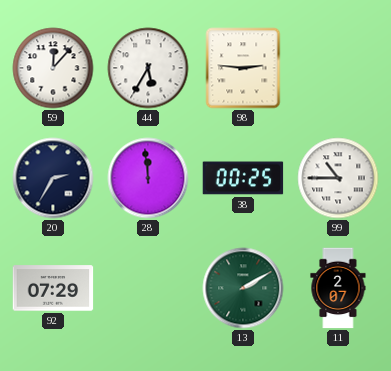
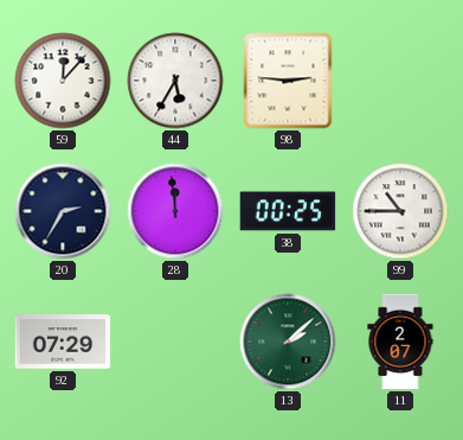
13: 2:10 -> 2:08 (288, 342)
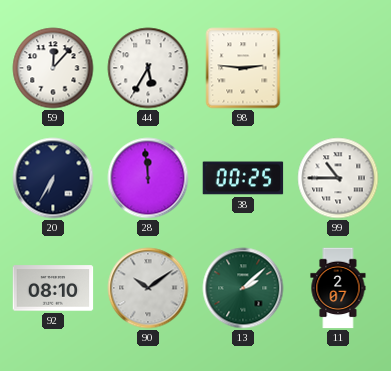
20: 2:35 -> 6:35 (53, 178)
92: 07:29 -> 08:10 (53, 288)
90: none -> 10:09 (148, 288)
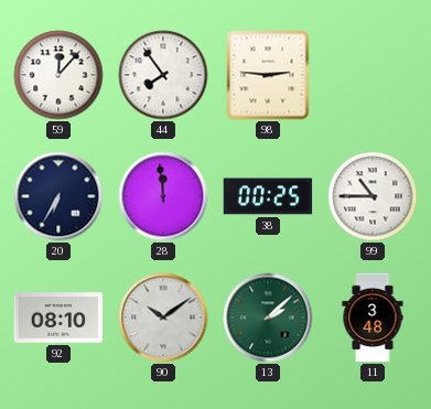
44: 5:35 -> 7:54 (163, 75)
11: 2:07 -> 3:48 (373, 317)
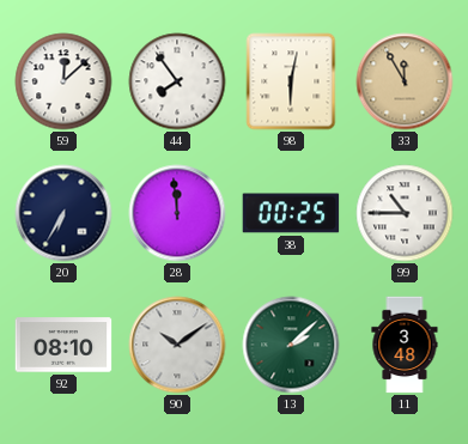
59: 12:07 -> 12:08 (63, 81)
98: 2:46 -> 6:02 (291, 81)
33: none -> 11:55 (405, 81)
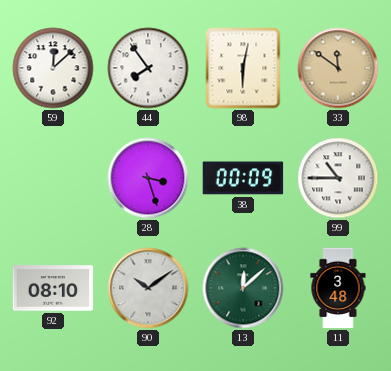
33: 11:55 -> 11:51 (338, 68)
20: 6:35 -> none (63, 213)
28: 11:59 -> 3:27 (148, 178)
38: 00:25 -> 00:09 (243, 178)
13: 2:08 -> 12:08 (243, 288)
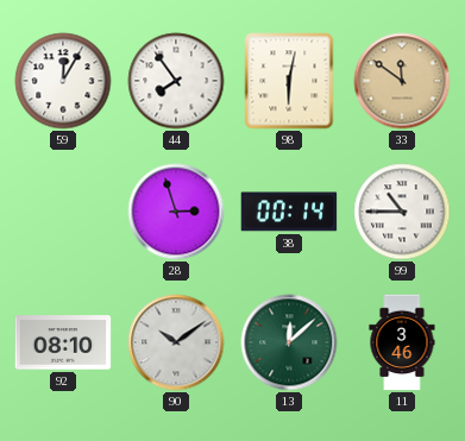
59: 12:08 -> 12:05 (63, 81)
28: 3:27 -> 2:57 (176, 212)
38: 00:09 -> 00:14 (289, 212)
11: 3:48 -> 3:46 (402, 342)
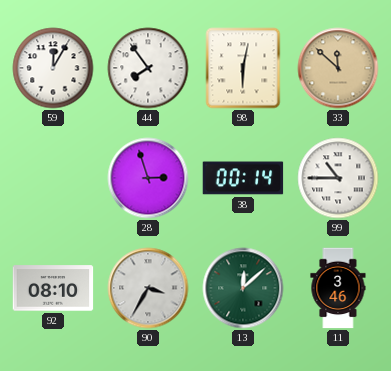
33: 11:51 -> 11:52 (338, 68)
90: 10:09 -> 3:35 (148, 288)
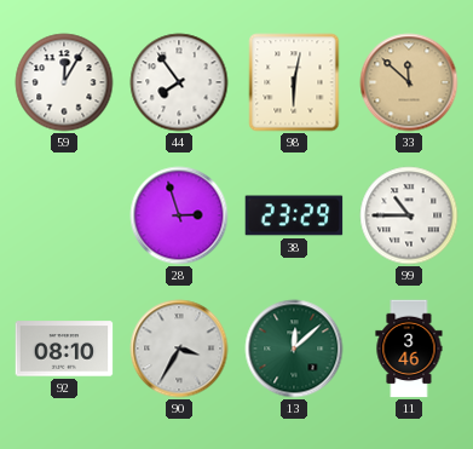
38: 00:14 -> 23:29 (294, 215)
